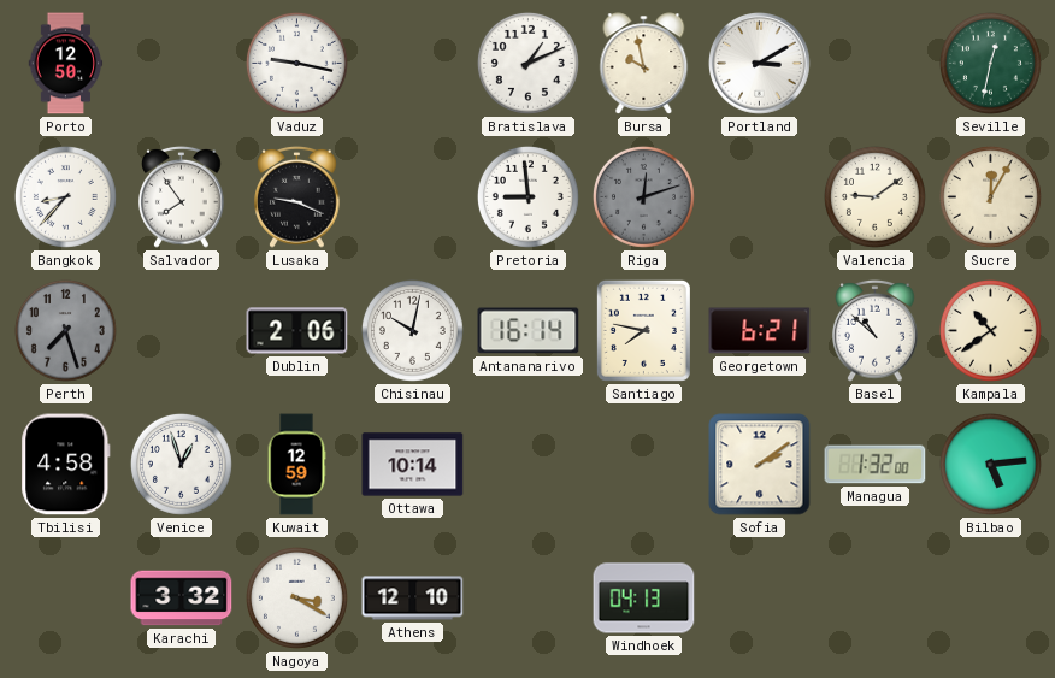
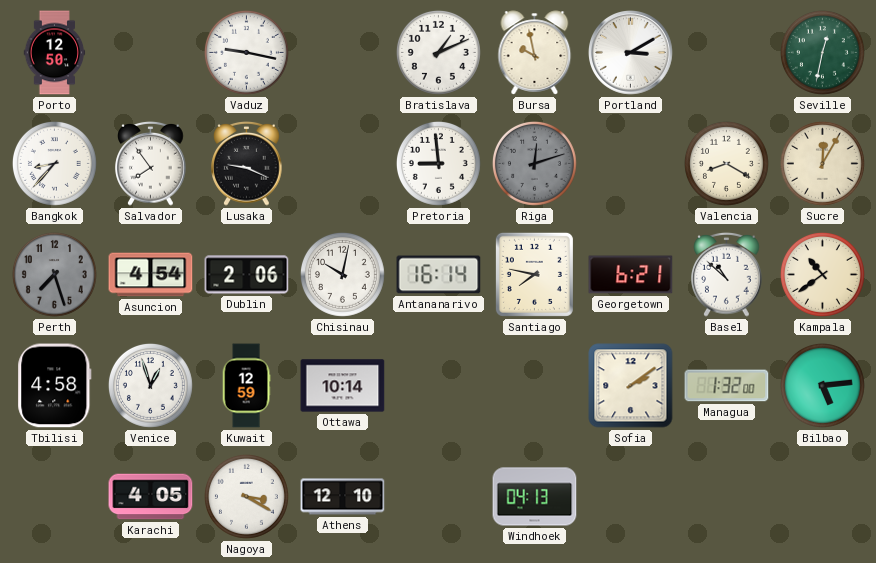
Valencia: 9:09 -> 8:20 (726, 163)
Asuncion: none -> 4:54 (151, 275)
Karachi: 3:32 -> 4:05 (151, 497)
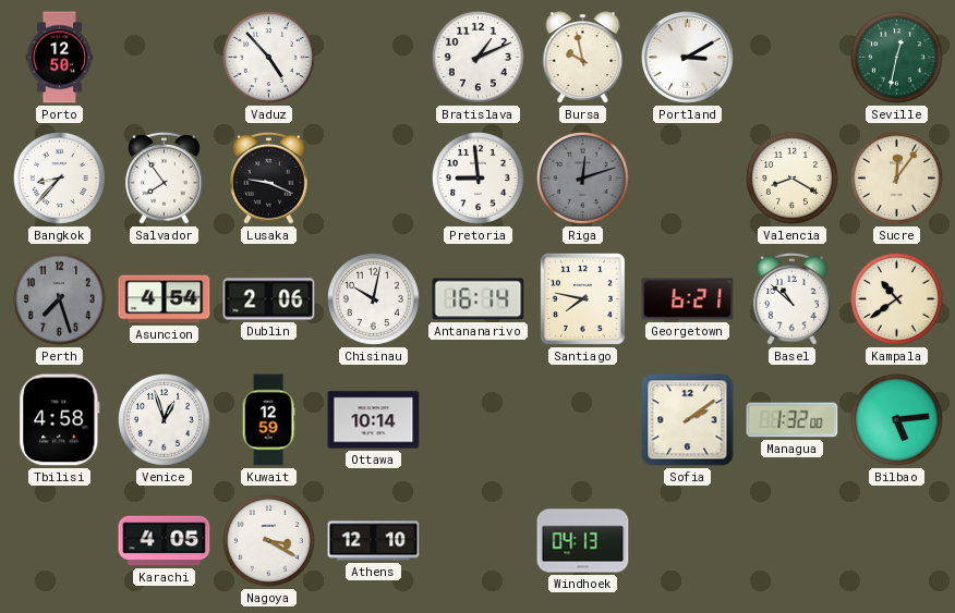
Vaduz: 9:17 -> 4:53 (268, 57)
Sucre: 12:05 -> 12:06 (896, 177)
